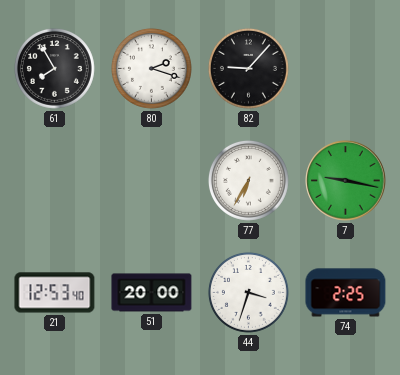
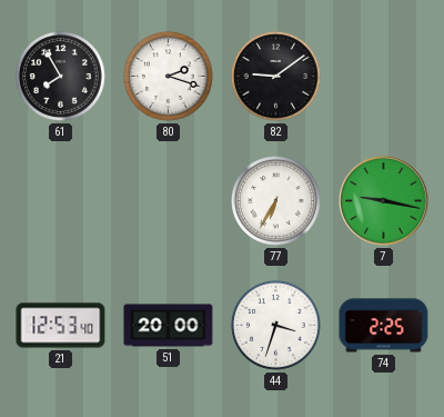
82: 9:07 -> 9:09 (275, 76)
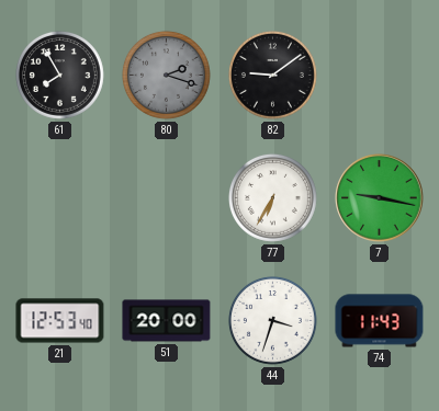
80 dial: white -> grey (166, 75)
74: 2:25 -> 11:43 (380, 321)
